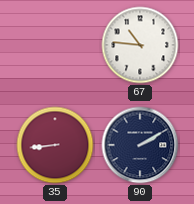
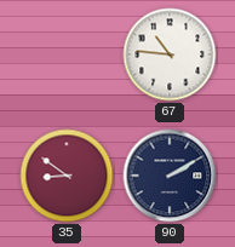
35: 8:44 -> 8:51 (67, 176)
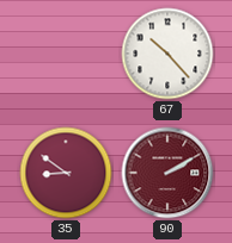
67: 10:46 -> 10:23 (167, 54)
90 dial: navy -> burgundy (167, 173)
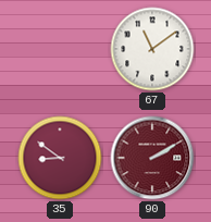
67: 10:23 -> 11:09 (152, 49)
